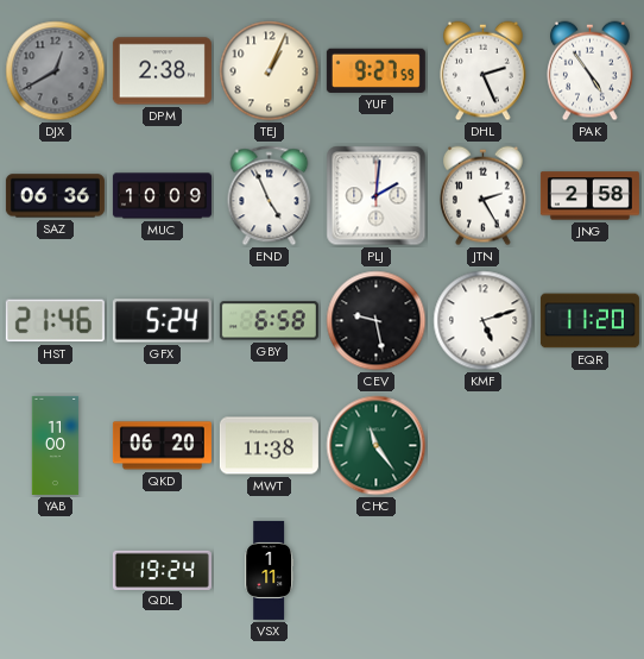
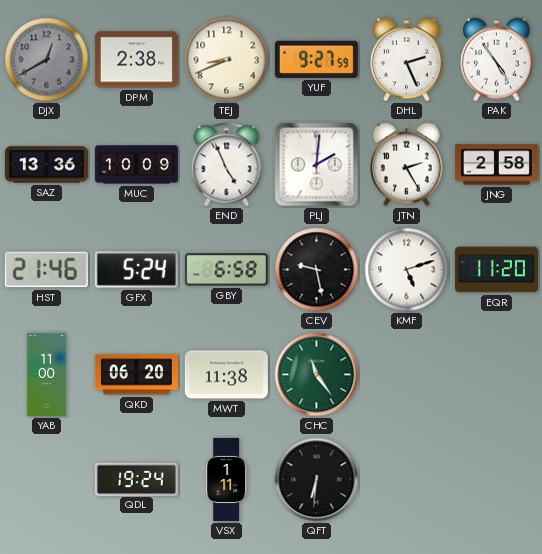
TEJ: 1:04 -> 8:41 (227, 60)
SAZ: 06:36 -> 13:36 (46, 165)
QFT: none -> 6:31 (317, 480)
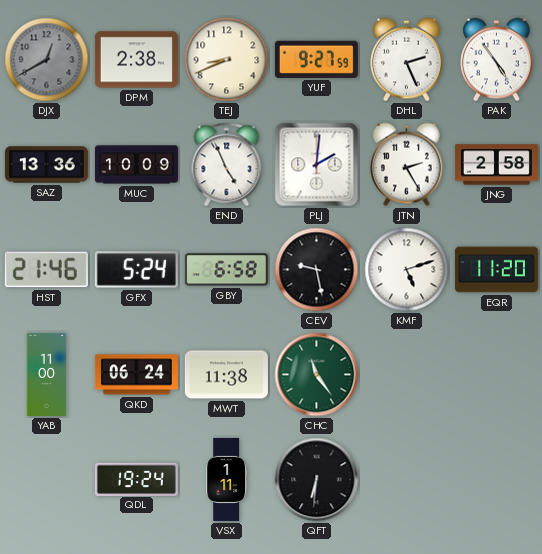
QKD: 06:20 -> 06:24 (136, 375)
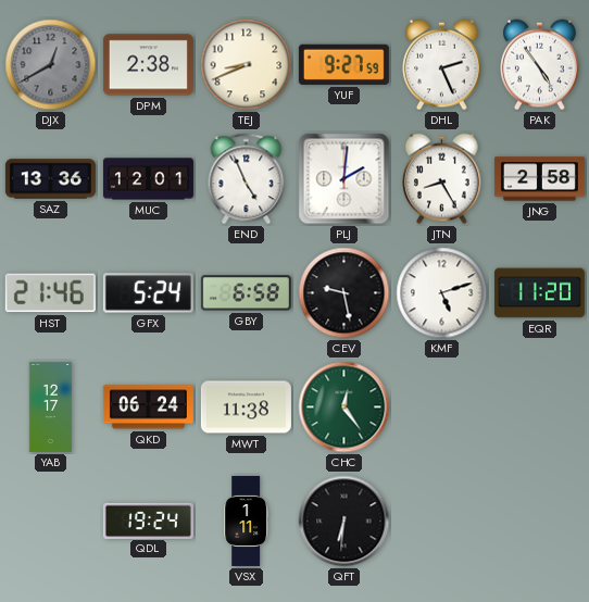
MUC: 10:09 -> 12:01 (148, 179)
JTN: 2:25 -> 8:25 (442, 179)
YAB: 11:00 -> 12:17 (51, 406)
CHC: 11:24 -> 12:24 (344, 407)
